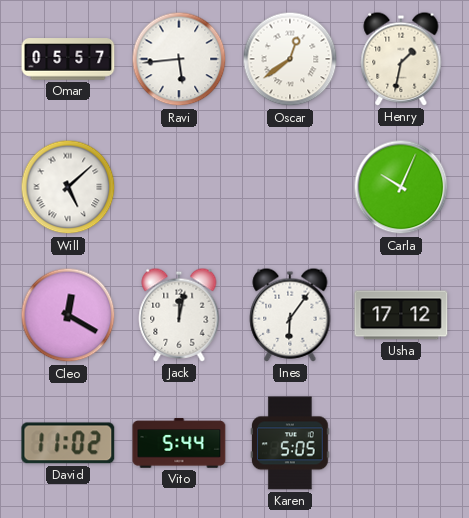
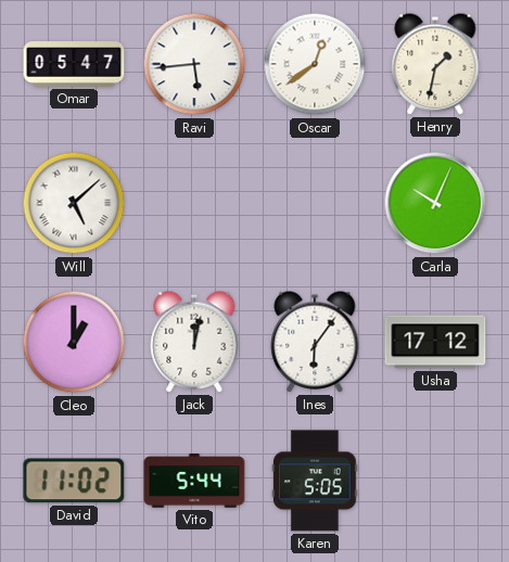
Omar: 05:57 -> 05:47 (74, 64)
Cleo: 12:20 -> 1:00 (74, 342)
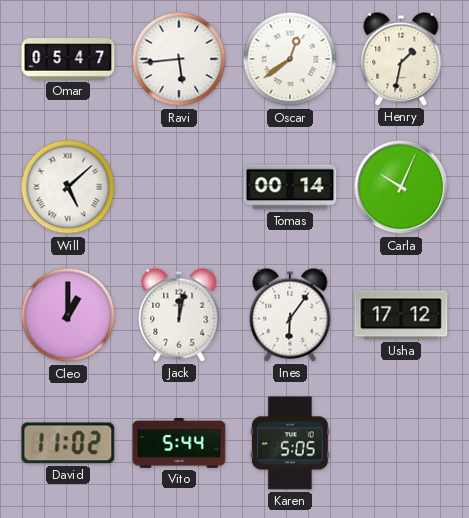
Tomas: none -> 00:14 (290, 187)
